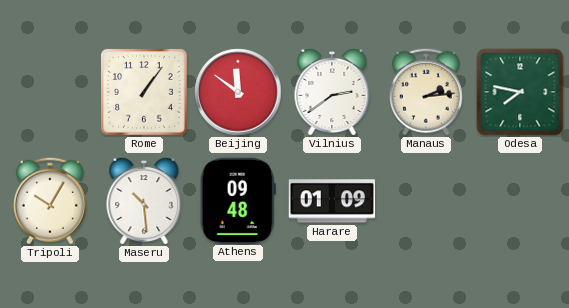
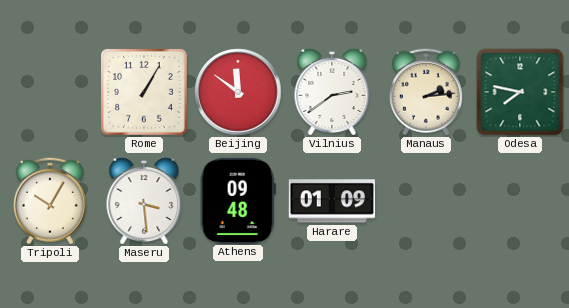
Rome: 1:06 -> 1:05 (144, 92)
Maseru: 10:29 -> 3:29 (144, 201)
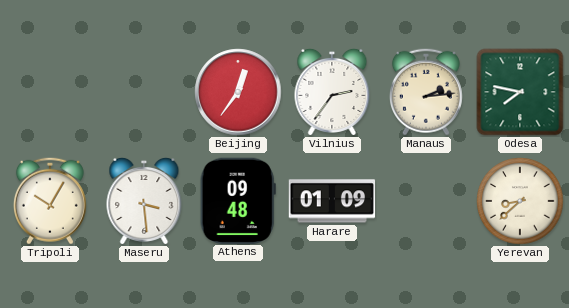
Rome: 1:05 -> none (144, 92)
Beijing: 11:51 -> 12:36 (238, 92)
Vilnius: 2:39 -> 2:36 (332, 92)
Yerevan: none -> 8:38 (520, 201)
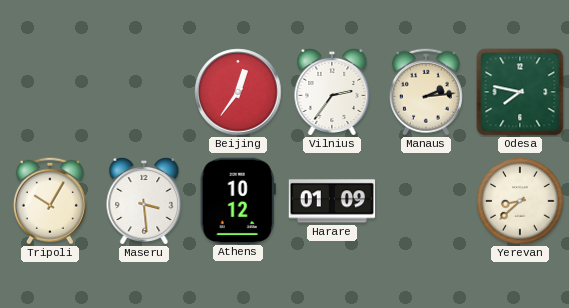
Athens: 09:48 -> 10:12 (238, 200)
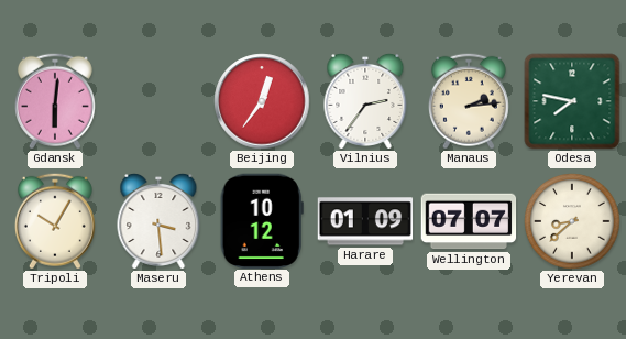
Gdansk: none -> 6:01 (55, 101)
Wellington: none -> 07:07 (469, 221)
